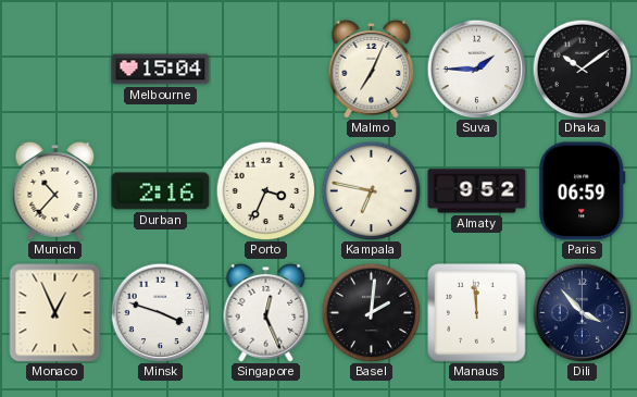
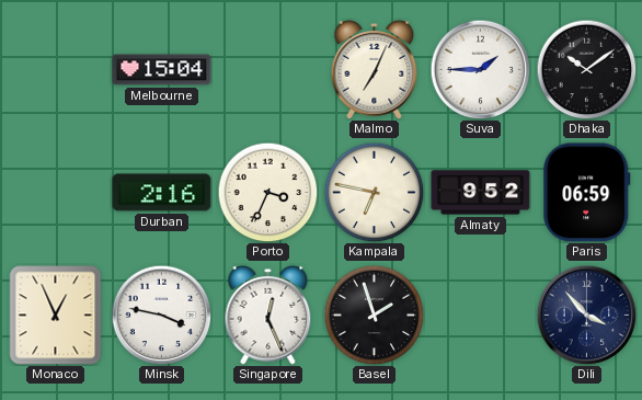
Munich: 10:37 -> none (55, 190)
Minsk: 3:48 -> 3:47 (161, 315)
Basel: 2:01 -> 1:57 (374, 315)
Manaus: 11:59 -> none (477, 313)
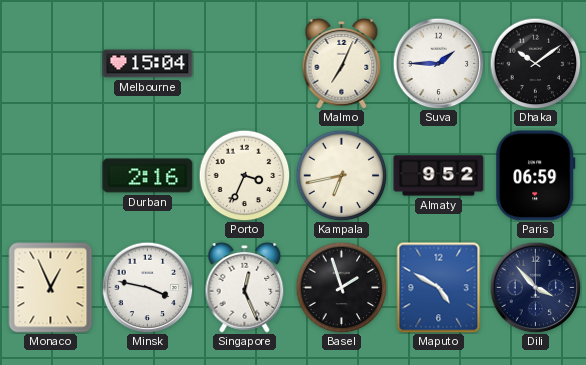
Kampala: 6:47 -> 6:43 (341, 175)
Maputo: none -> 4:50 (439, 288)
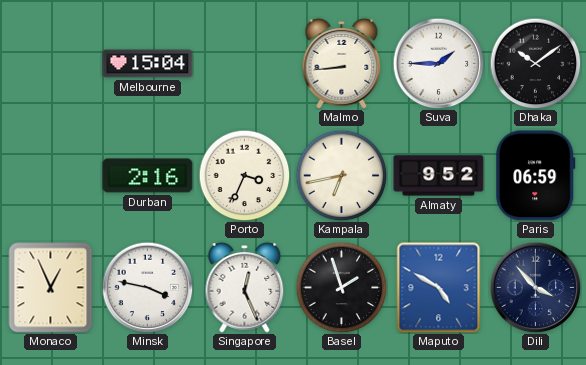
Malmo: 7:04 -> 8:44 (342, 63)
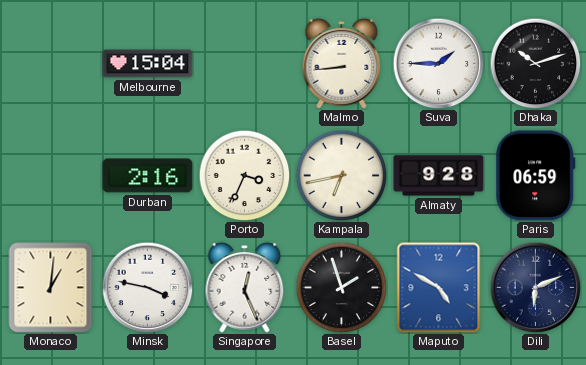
Dhaka: 10:09 -> 10:12 (535, 63)
Almaty: 9:52 -> 9:28 (439, 176)
Monaco: 12:56 -> 1:01 (51, 288)
Dili: 3:53 -> 6:11 (535, 287)
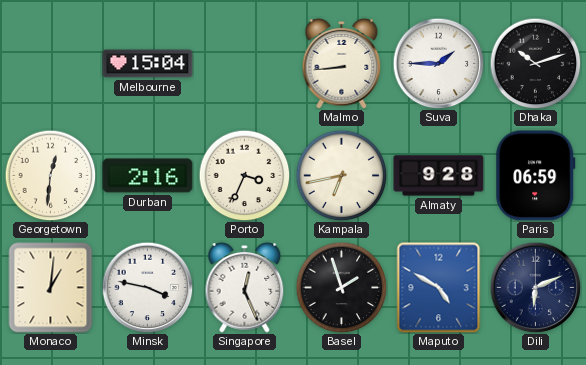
Georgetown: none -> 12:31 (50, 175)
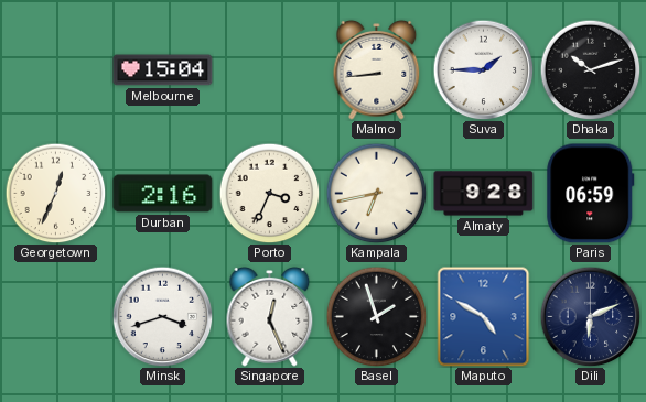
Georgetown: 12:31 -> 12:34 (55, 193)
Monaco: 1:01 -> none (51, 288)
Minsk: 3:47 -> 3:42 (162, 316)
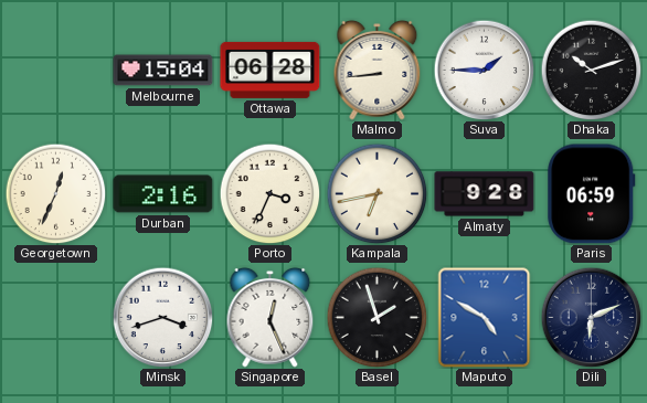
Ottawa: none -> 06:28 (271, 70)
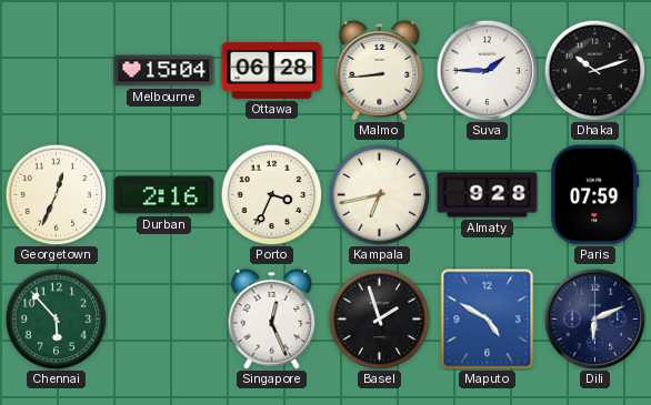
Paris: 06:59 -> 07:59 (595, 195)
Chennai: none -> 5:53 (56, 318)
Minsk: 3:42 -> none (162, 317)
